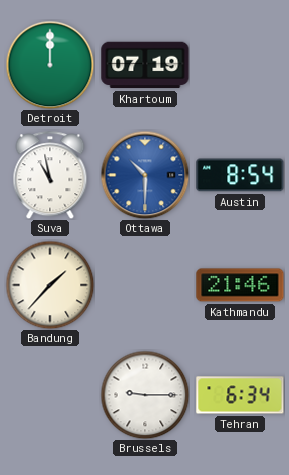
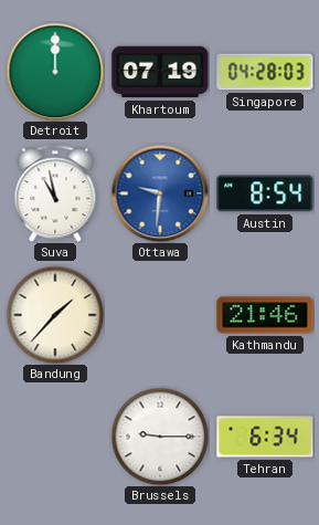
Singapore: none -> 04:28 (265, 72)
Ottawa: 10:30 -> 9:31 (160, 193)
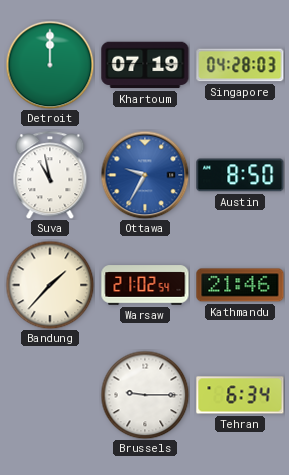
Ottawa: 9:31 -> 9:35 (145, 175)
Austin: 8:54 -> 8:50 (240, 175)
Warsaw: none -> 21:02 (145, 285)
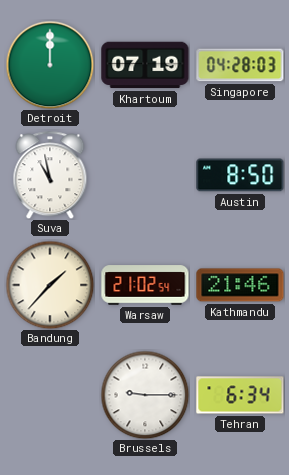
Ottawa: 9:35 -> none (145, 175)
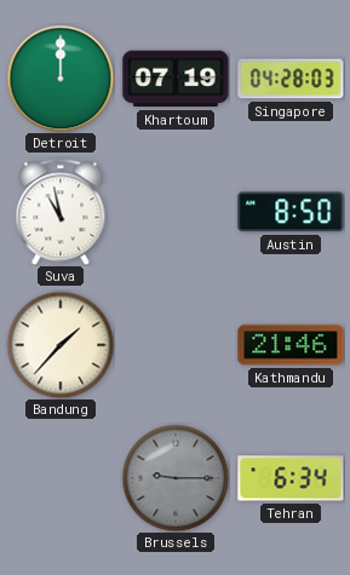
Warsaw: 21:02 -> none (145, 285)
Brussels dial: white -> grey (176, 478)
